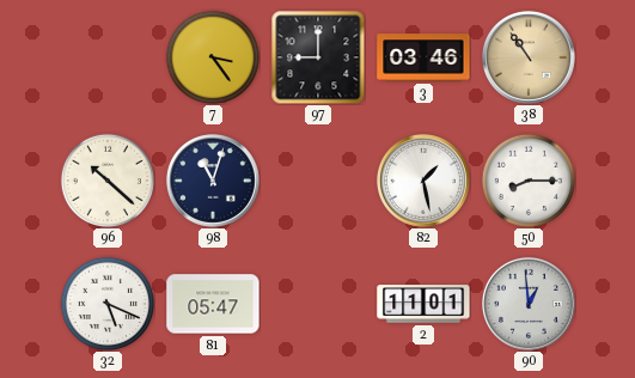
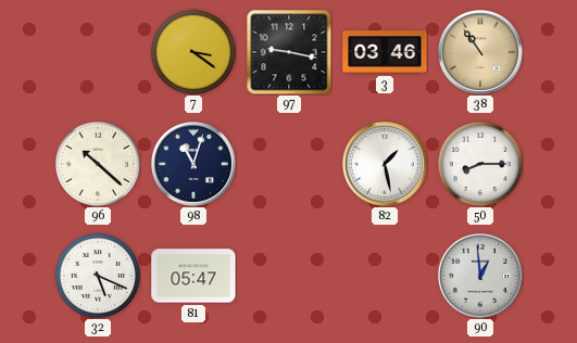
7: 3:24 -> 3:21 (192, 51)
97: 9:00 -> 9:17 (289, 52)
2: 11:01 -> none (423, 304)
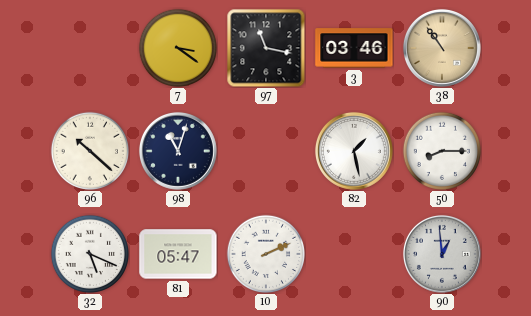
97: 9:17 -> 11:17 (266, 48)
10: none -> 2:11 (265, 253)
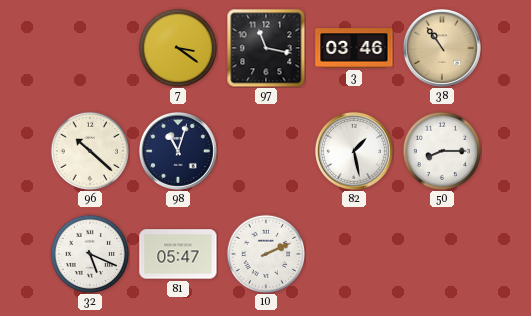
90: 12:59 -> none (442, 254)
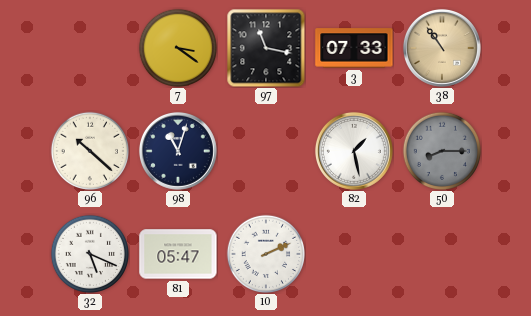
3: 03:46 -> 07:33 (354, 48)
50 dial: white -> grey (441, 150)
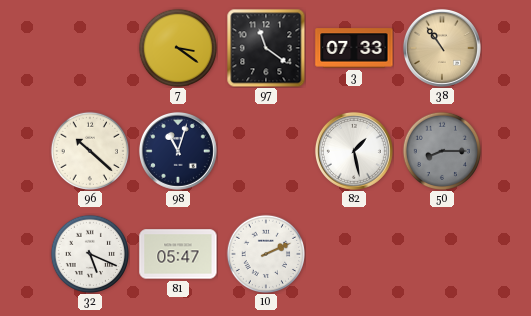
97: 11:17 -> 11:21 (266, 48)
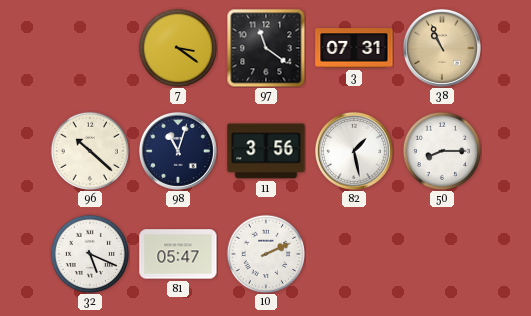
3: 07:33 -> 07:31 (354, 48)
38: 10:54 -> 10:56 (442, 48)
11: none -> 3:56 (266, 151)
50 dial: grey -> white (441, 150)
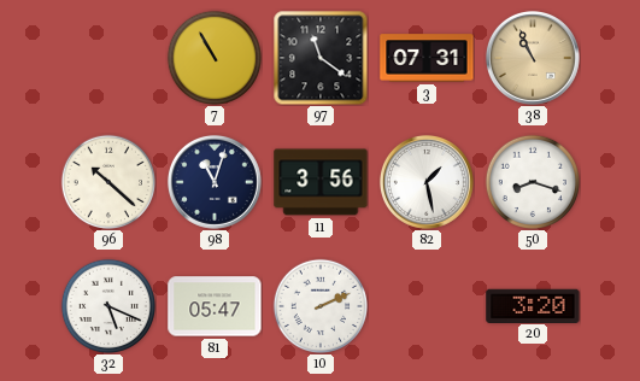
7: 3:21 -> 10:55 (213, 57)
50: 8:15 -> 8:18 (532, 181)
20: none -> 3:20 (533, 305)
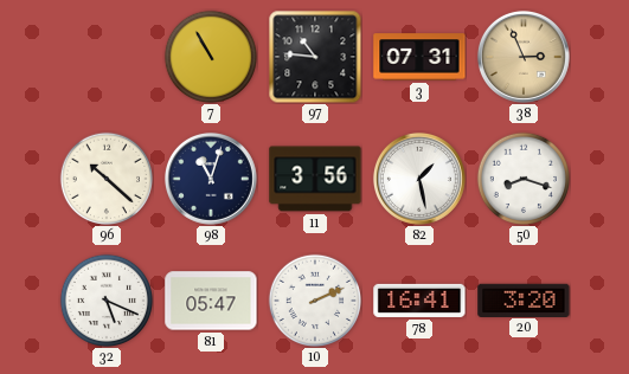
97: 11:21 -> 10:46 (315, 57)
38: 10:56 -> 2:56 (524, 57)
78: none -> 16:41 (419, 301)
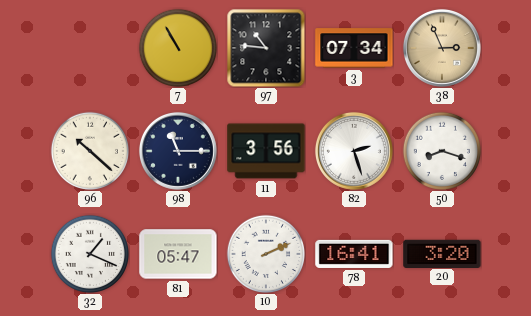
3: 07:31 -> 07:34 (354, 48)
98: 11:03 -> 11:15 (178, 151)
82: 1:28 -> 2:27 (354, 151)
32: 5:19 -> 1:19 (89, 253)
